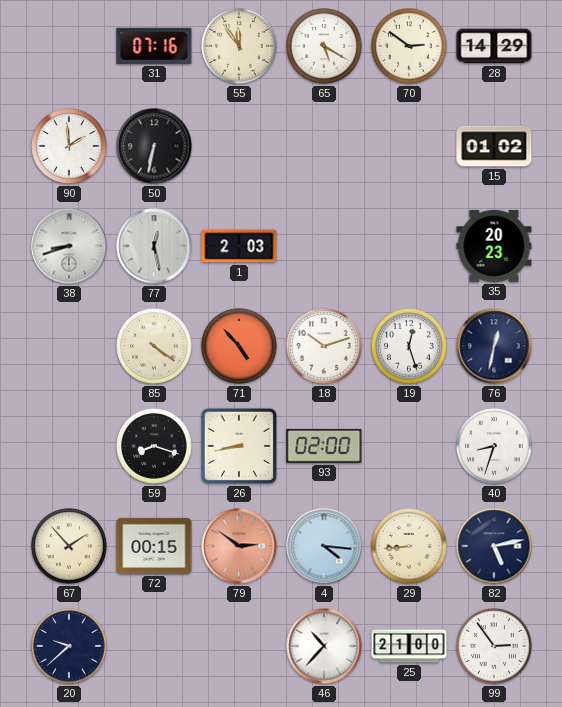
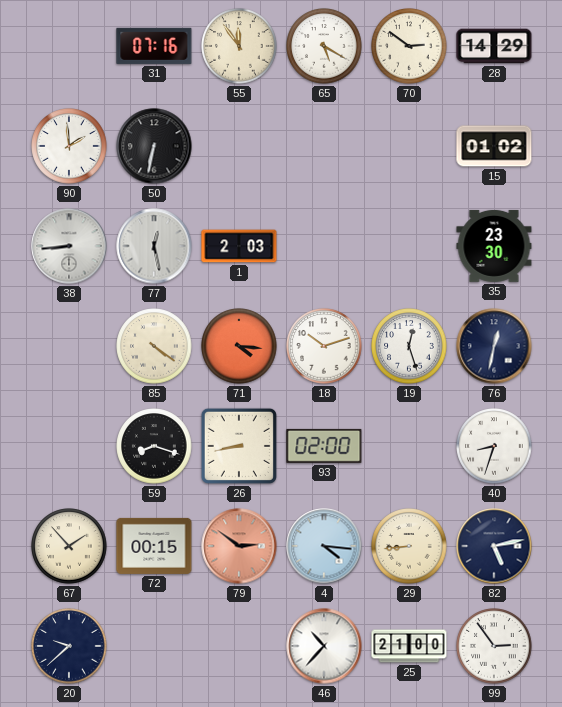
38: 8:42 -> 8:44 (69, 246)
35: 20:23 -> 23:30 (494, 246)
71: 4:53 -> 4:16 (239, 346)
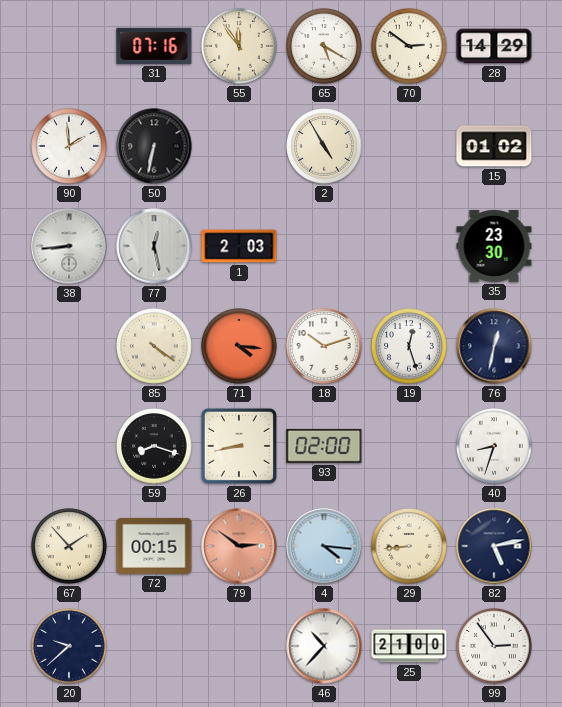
2: none -> 4:55 (324, 146)
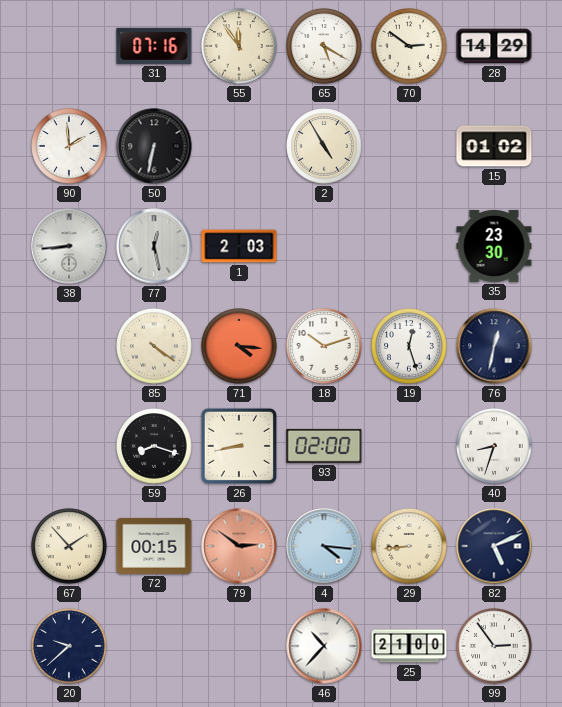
82: 5:13 -> 5:11 (494, 546)
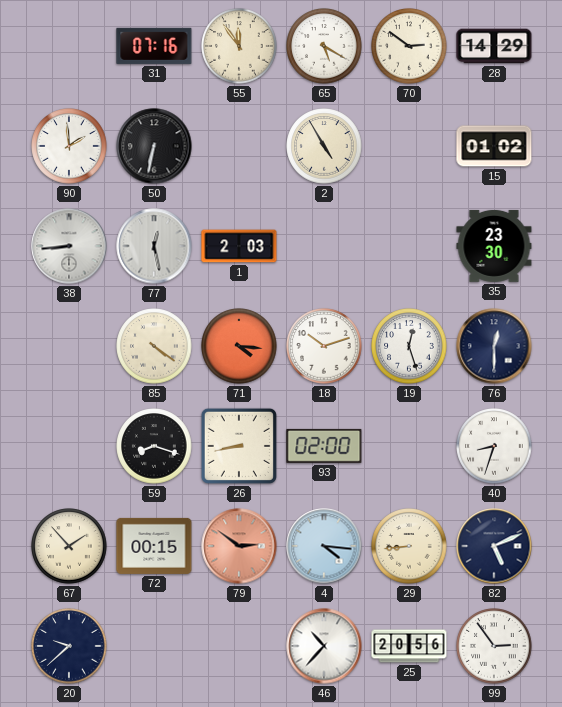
76: 12:32 -> 12:30 (494, 346)
25: 21:00 -> 20:56 (409, 646)
